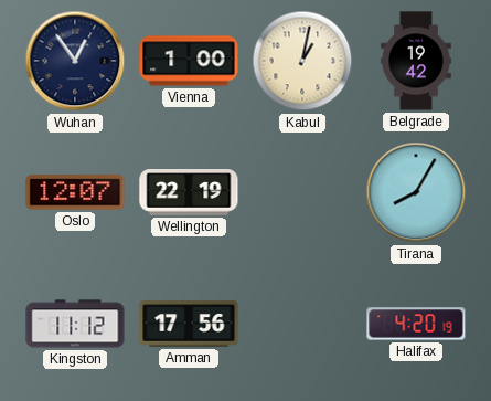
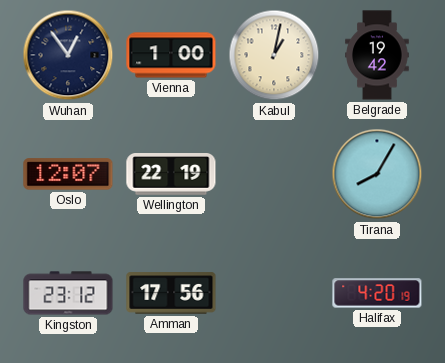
Kingston: 11:12 -> 23:12 (68, 293)
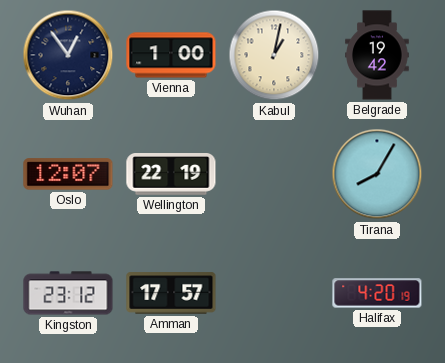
Amman: 17:56 -> 17:57 (171, 293)
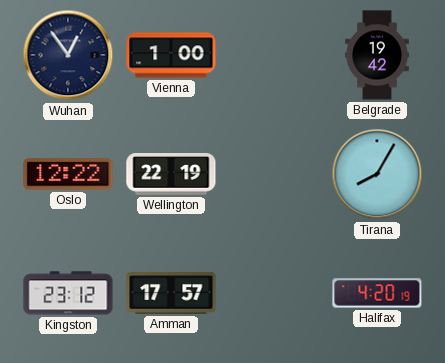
Kabul: 1:02 -> none (274, 55)
Oslo: 12:07 -> 12:22 (68, 174)
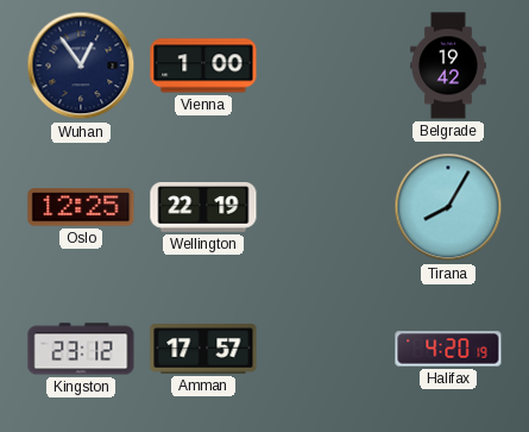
Oslo: 12:22 -> 12:25 (81, 207)
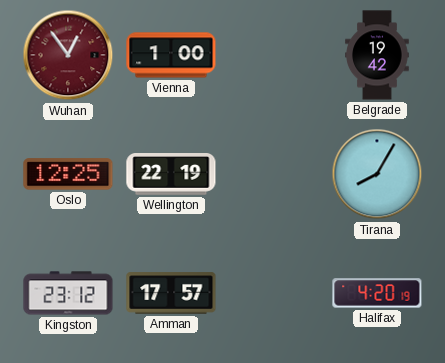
Wuhan dial: navy -> burgundy (68, 55)
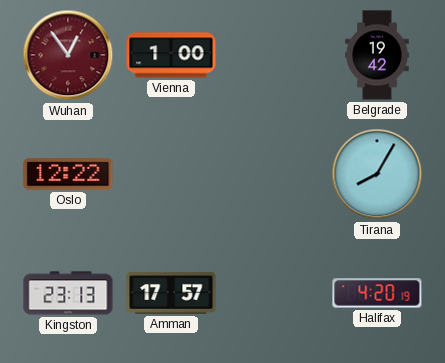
Oslo: 12:25 -> 12:22 (68, 174)
Wellington: 22:19 -> none (171, 175)
Kingston: 23:12 -> 23:13 (68, 293)
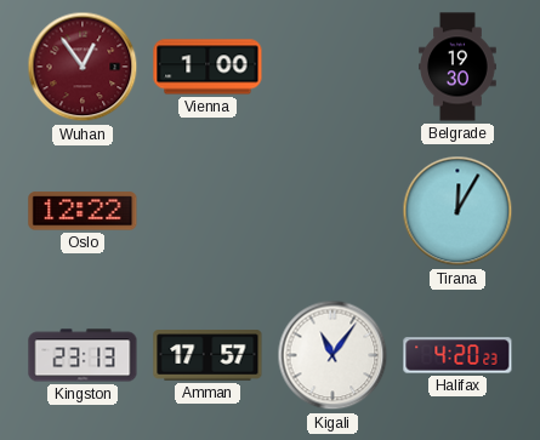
Belgrade: 19:42 -> 19:30 (457, 67)
Tirana: 8:05 -> 12:05 (457, 211)
Kigali: none -> 11:06 (332, 355)
Halifax: 4:20:19 -> 4:20:23 (457, 355)
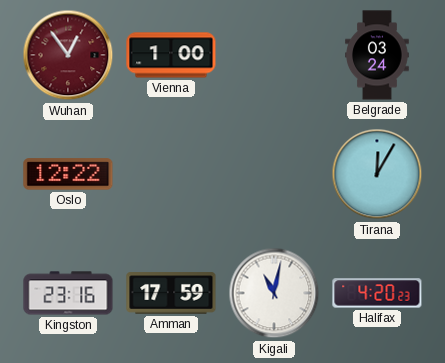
Belgrade: 19:30 -> 03:24 (377, 55)
Kingston: 23:13 -> 23:16 (68, 293)
Amman: 17:57 -> 17:59 (171, 293)
Kigali: 11:06 -> 11:02 (274, 293)
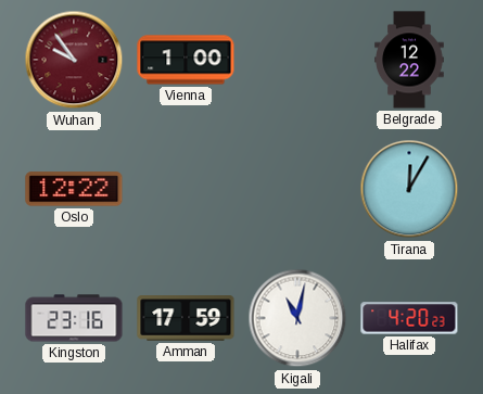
Wuhan: 12:54 -> 9:54 (74, 60)
Belgrade: 03:24 -> 12:22 (409, 60)
